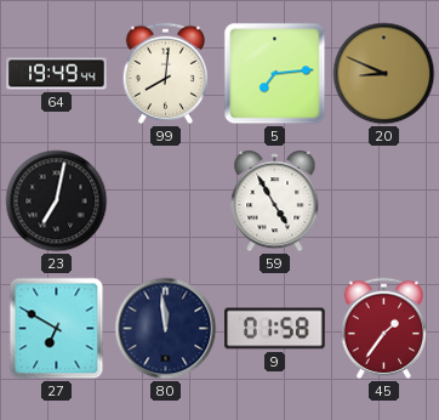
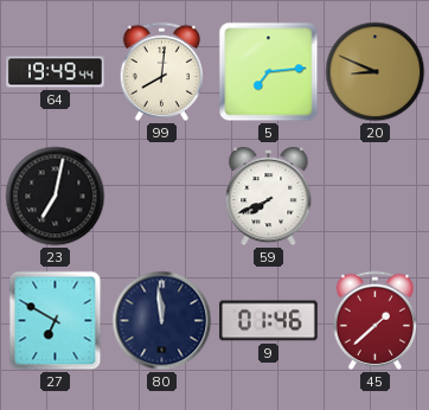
59: 4:55 -> 7:41 (269, 198)
9: 01:58 -> 01:46 (269, 321)
45: 1:36 -> 1:38 (376, 320)
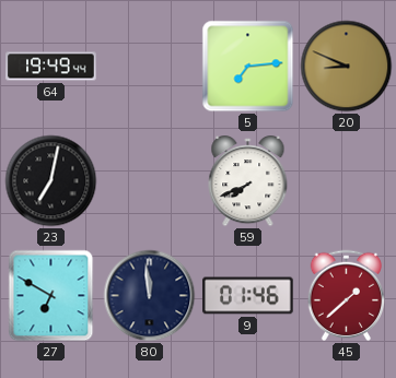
99: 8:01 -> none (162, 71)
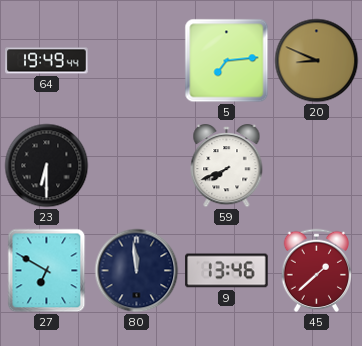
23: 7:02 -> 6:30 (47, 166)
9: 01:46 -> 13:46 (227, 271)
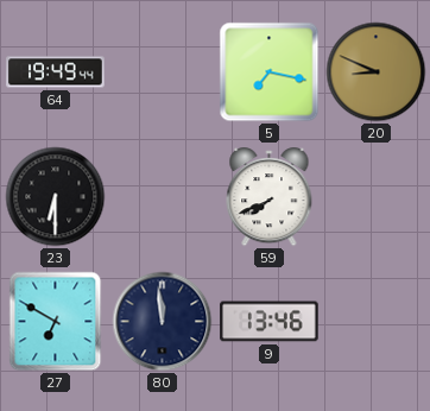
5: 7:14 -> 7:17 (270, 72)
45: 1:38 -> none (317, 270)
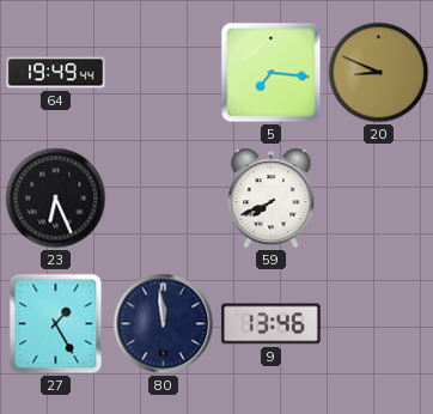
5: 7:17 -> 7:16 (272, 73)
23: 6:30 -> 6:26 (56, 199)
27: 6:50 -> 1:25 (56, 324)
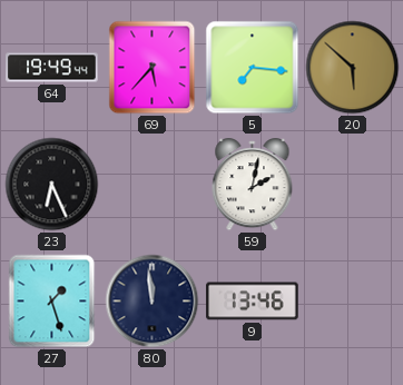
69: none -> 5:37 (153, 68)
20: 8:49 -> 5:52 (353, 68)
59: 7:41 -> 2:02 (253, 186)
27: 1:25 -> 1:27 (52, 302)
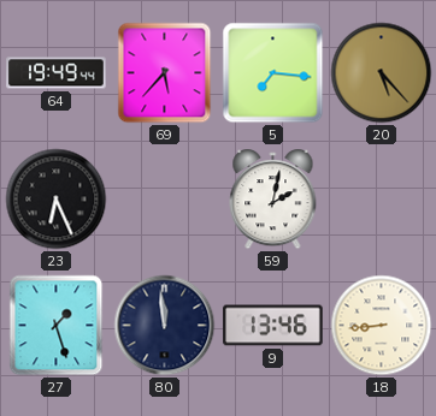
20: 5:52 -> 5:23 (382, 73)
18: none -> 8:44 (382, 326)
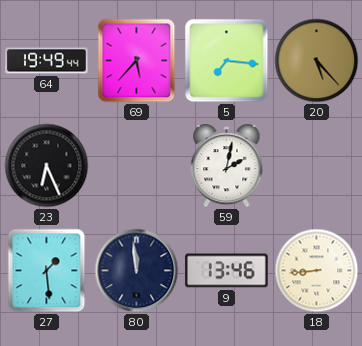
27: 1:27 -> 1:29 (47, 271)
